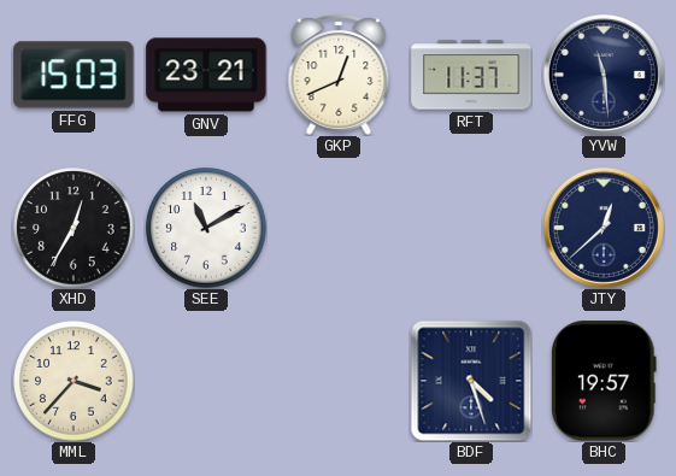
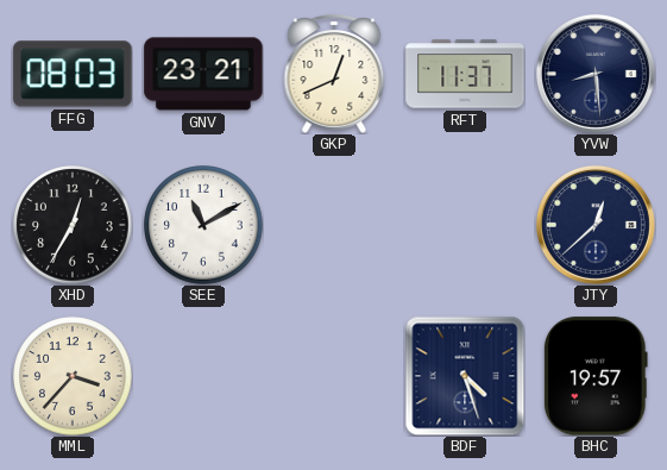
FFG: 15:03 -> 08:03 (73, 74)
YVW: 11:29 -> 8:29 (596, 74)
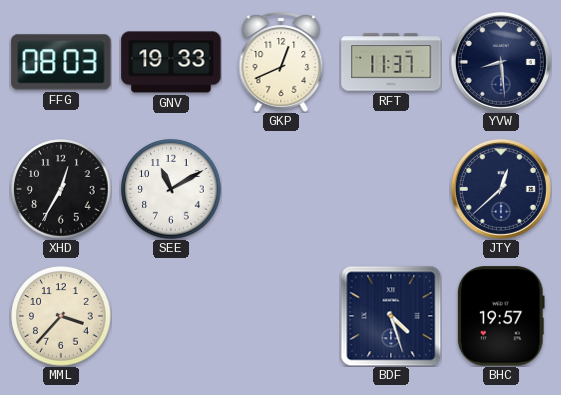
GNV: 23:21 -> 19:33 (171, 62)
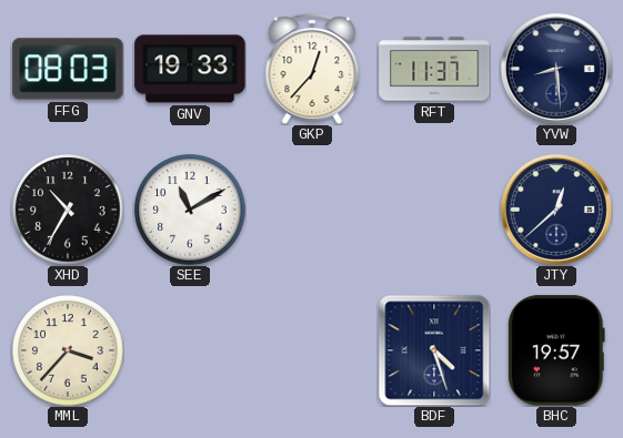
GKP: 12:41 -> 12:37 (312, 70)
XHD: 12:35 -> 10:35 (68, 210)
